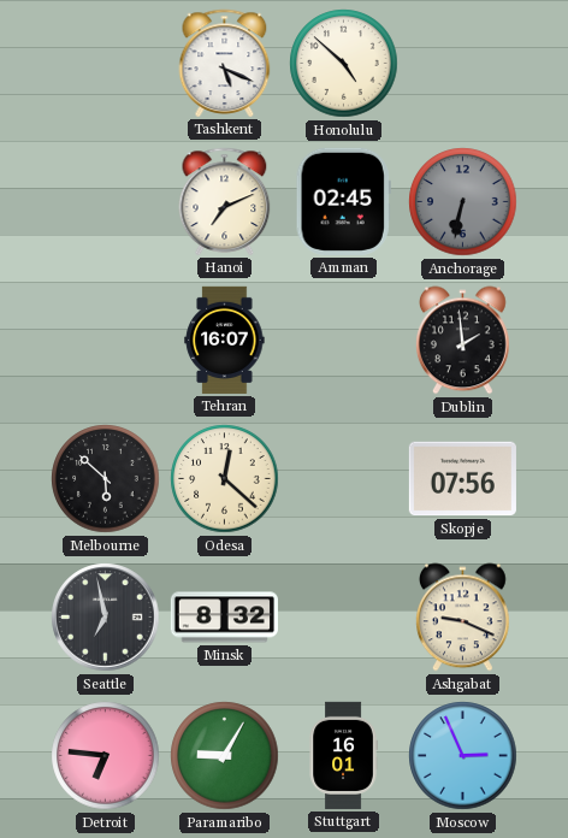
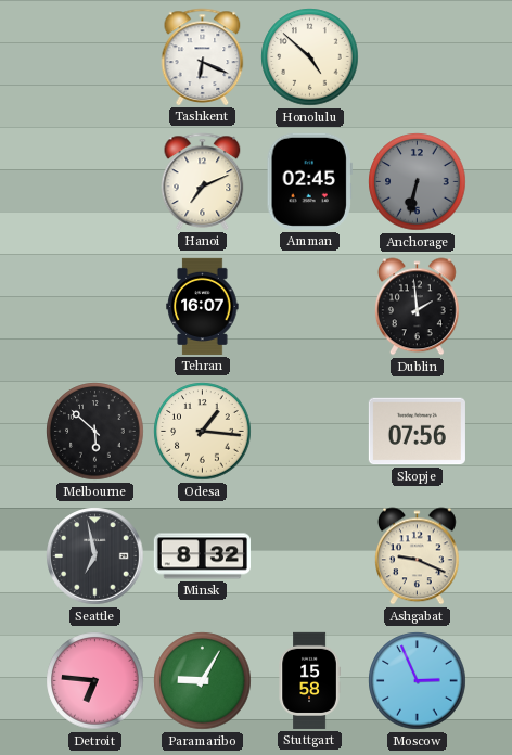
Tashkent: 5:19 -> 6:19 (203, 56)
Odesa: 12:22 -> 1:16 (203, 432)
Stuttgart: 16:01 -> 15:58 (309, 680)
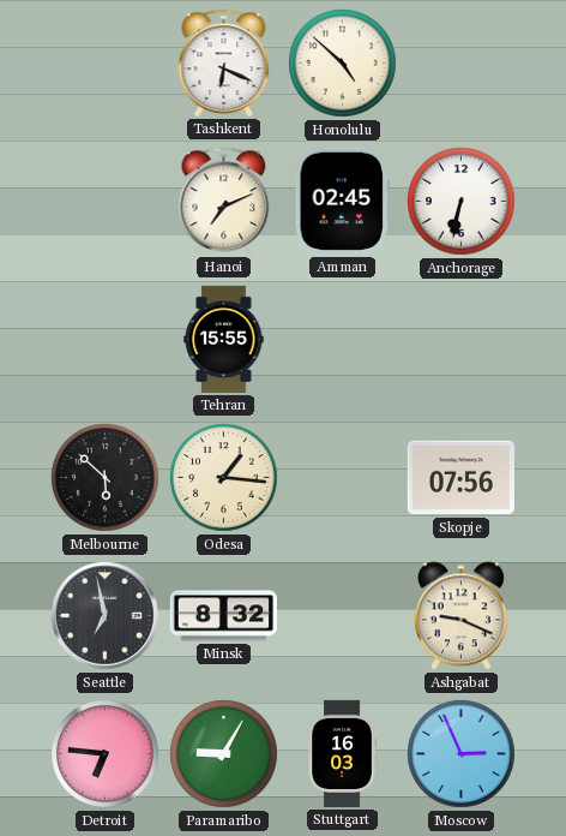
Anchorage dial: grey -> white (462, 202)
Tehran: 16:07 -> 15:55 (224, 339)
Dublin: 1:59 -> none (418, 307)
Stuttgart: 15:58 -> 16:03 (342, 753)
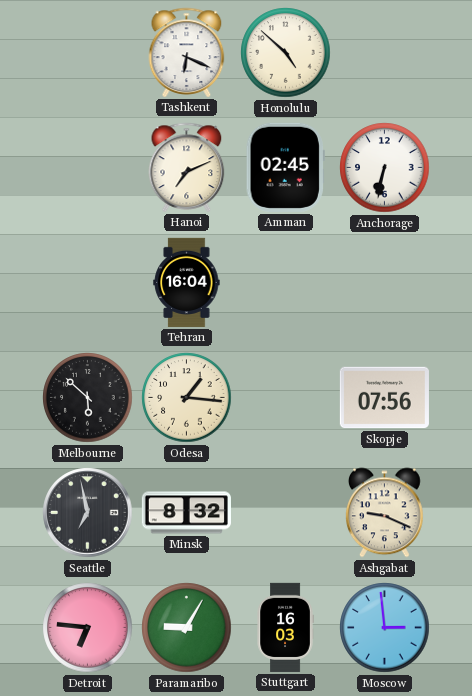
Tehran: 15:55 -> 16:04 (187, 282)
Moscow: 2:56 -> 2:59 (385, 628)
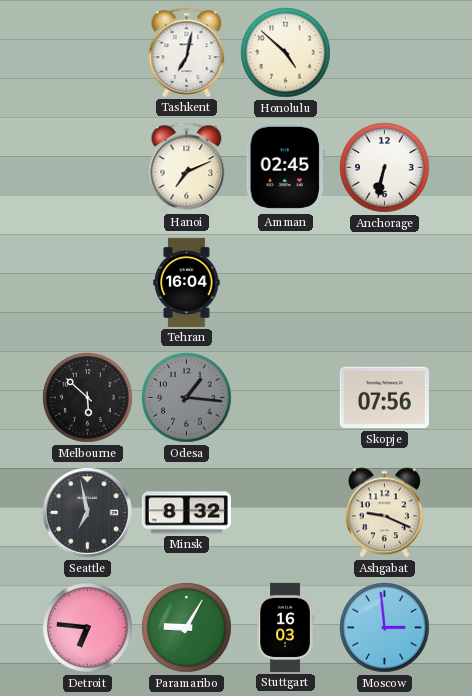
Tashkent: 6:19 -> 7:02 (187, 52)
Odesa dial: cream -> grey (187, 398)
